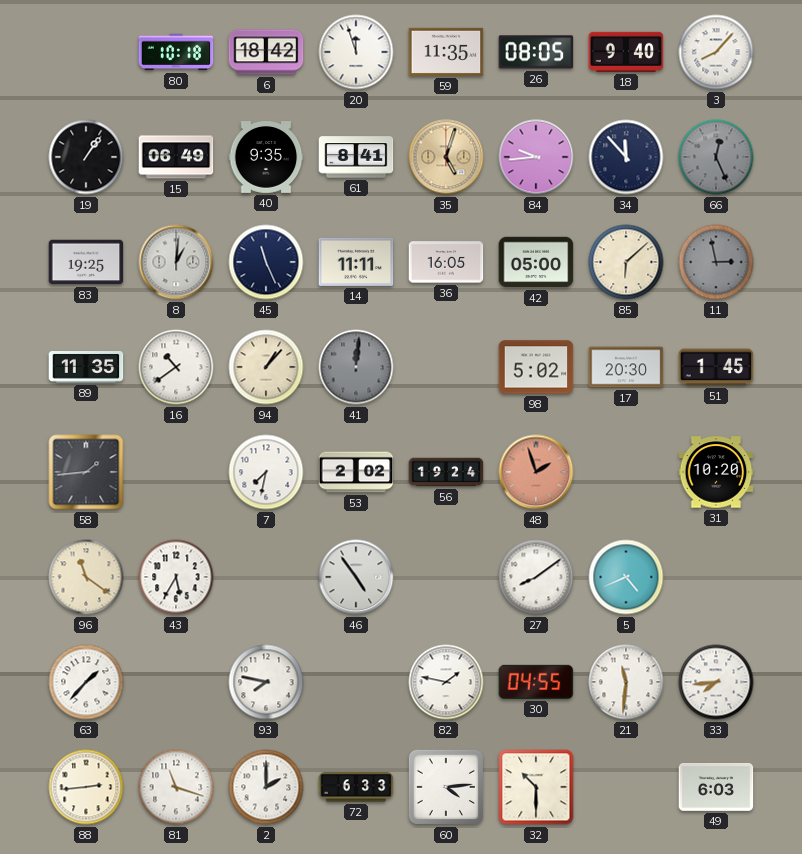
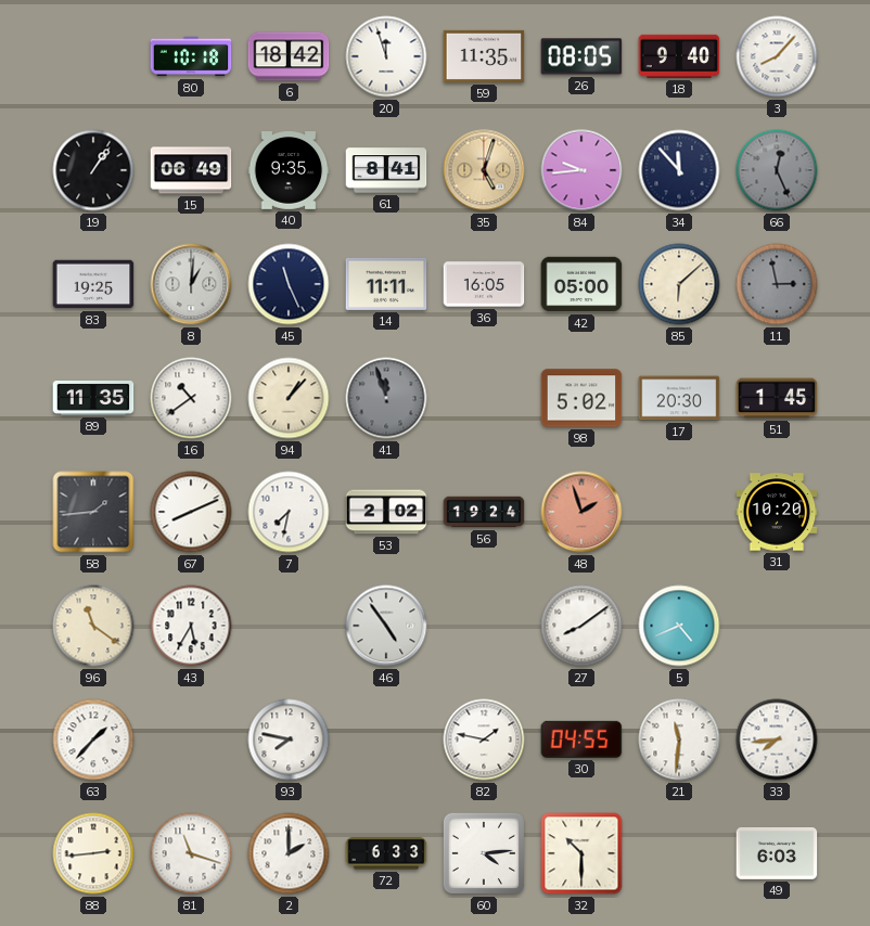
41: 12:01 -> 11:57 (386, 398)
67: none -> 8:11 (191, 512)
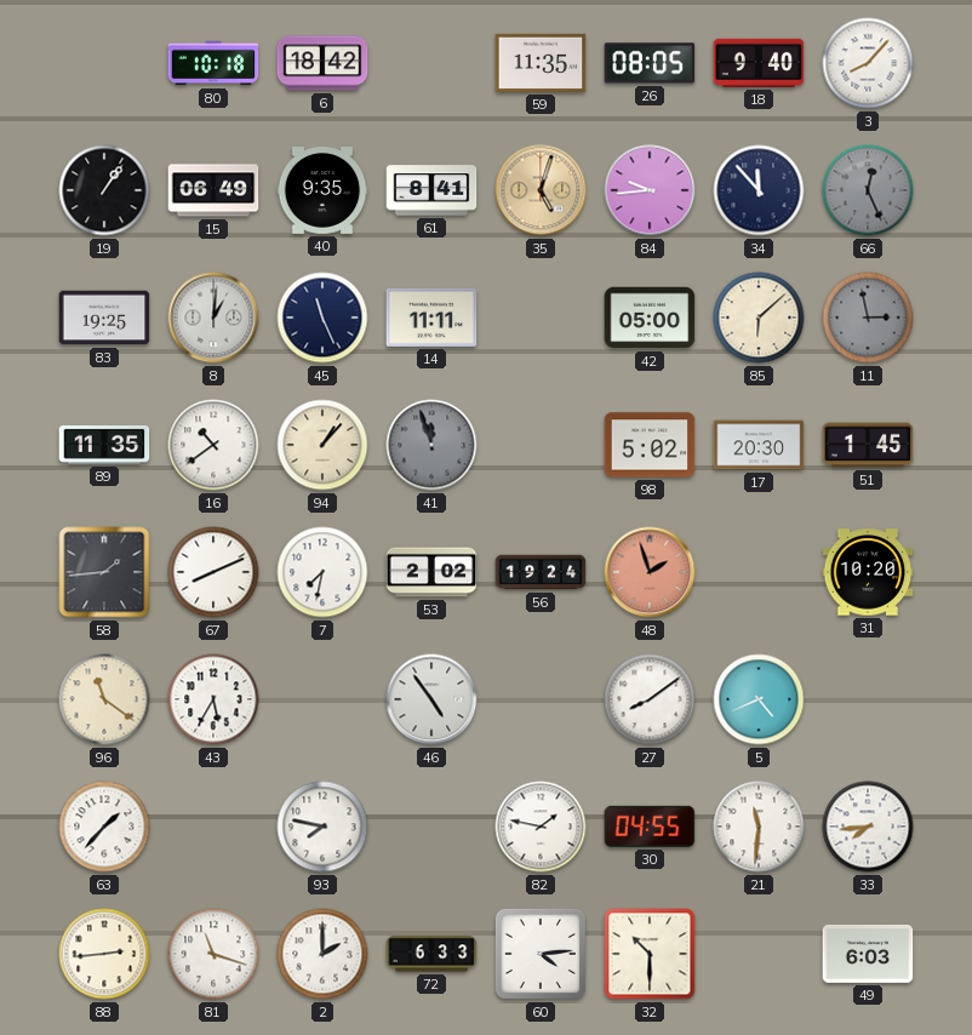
20: 11:57 -> none (386, 56)
36: 16:05 -> none (484, 284)
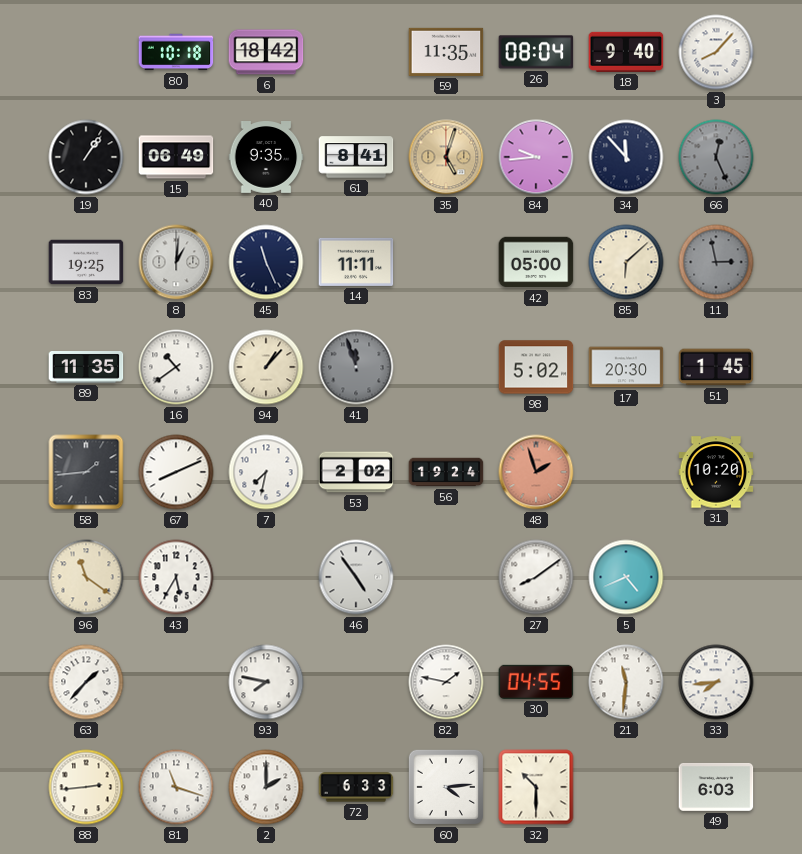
26: 08:05 -> 08:04 (536, 52)
